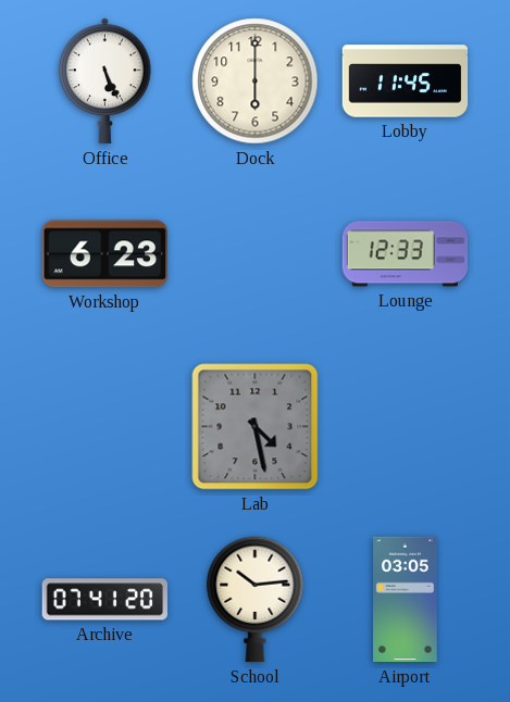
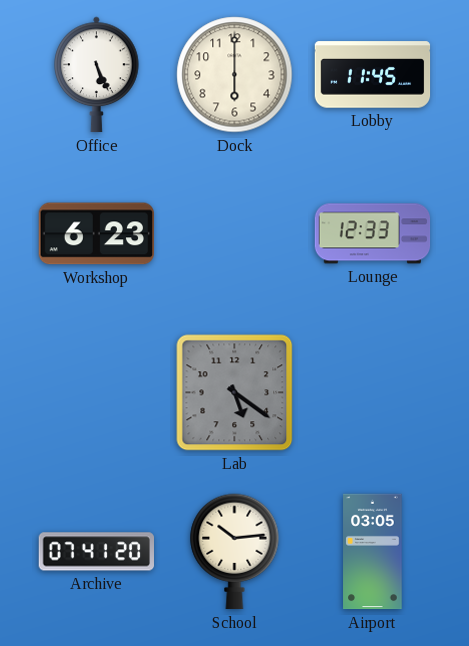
Lab: 4:28 -> 5:21 (235, 393)
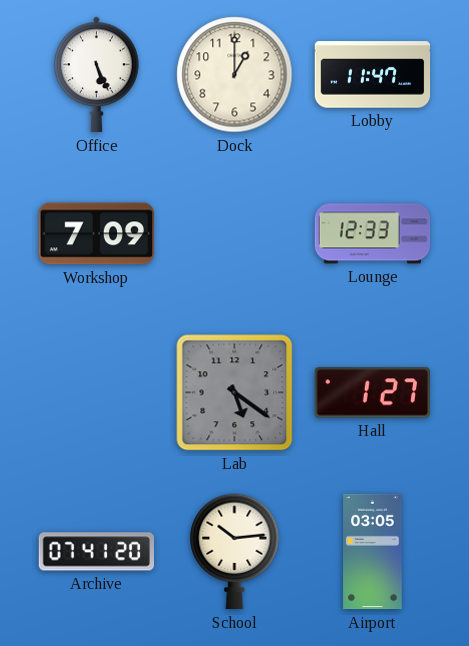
Dock: 6:00 -> 1:00 (235, 75)
Lobby: 11:45 -> 11:47 (373, 75)
Workshop: 6:23 -> 7:09 (96, 234)
Hall: none -> 1:27 (372, 393)
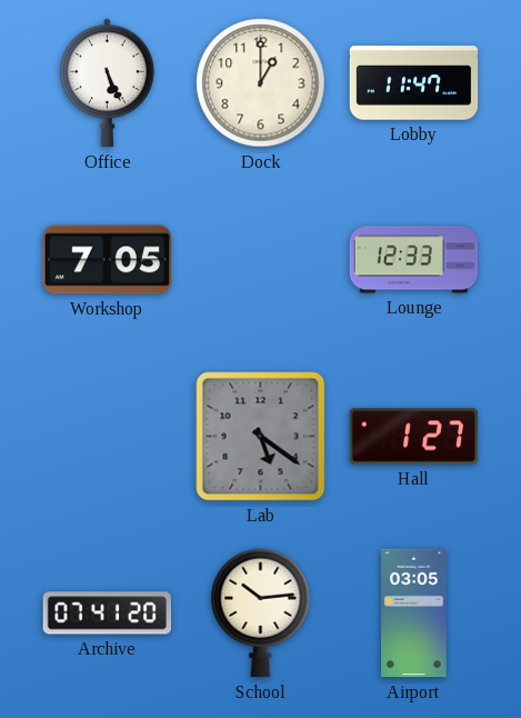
Workshop: 7:09 -> 7:05 (107, 260)
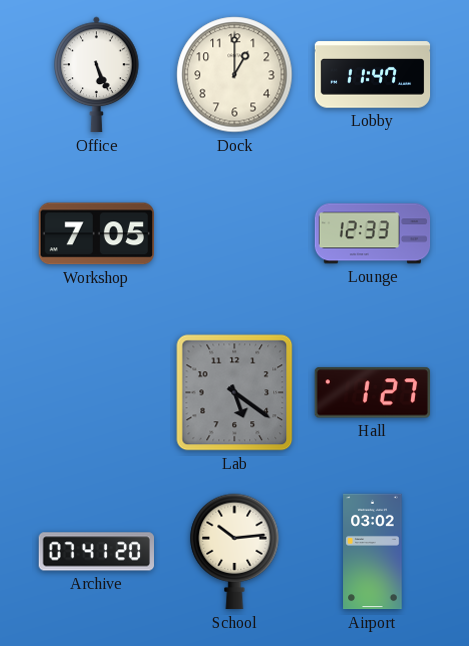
Airport: 03:05 -> 03:02 (373, 552)
